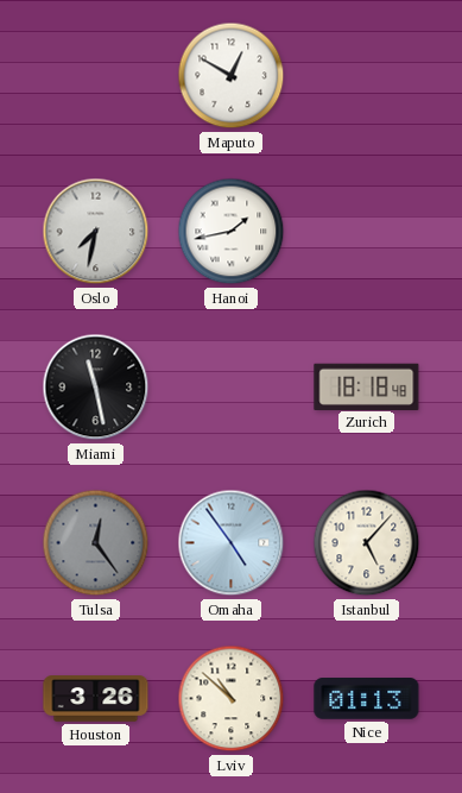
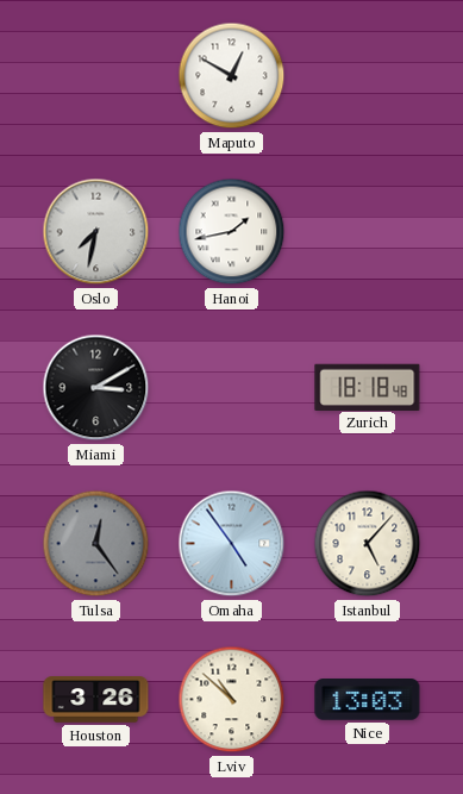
Miami: 11:28 -> 3:10 (96, 388)
Nice: 01:13 -> 13:03 (368, 700)
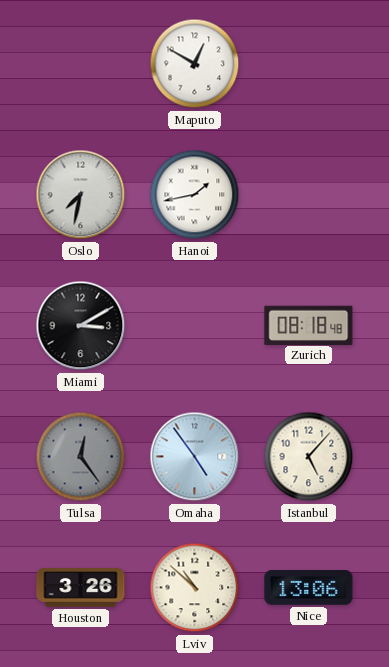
Zurich: 18:18 -> 08:18 (309, 325)
Nice: 13:03 -> 13:06 (309, 588)
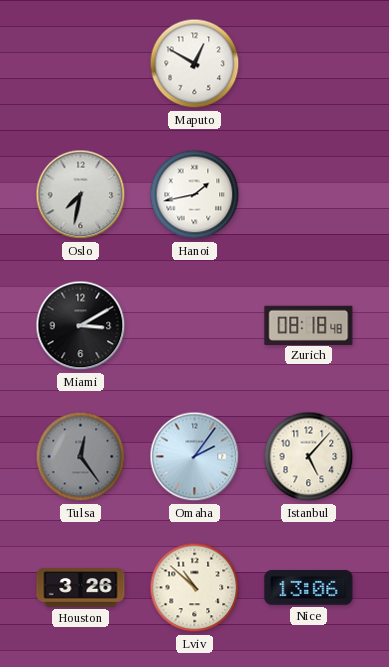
Omaha: 4:54 -> 2:06 (195, 457)
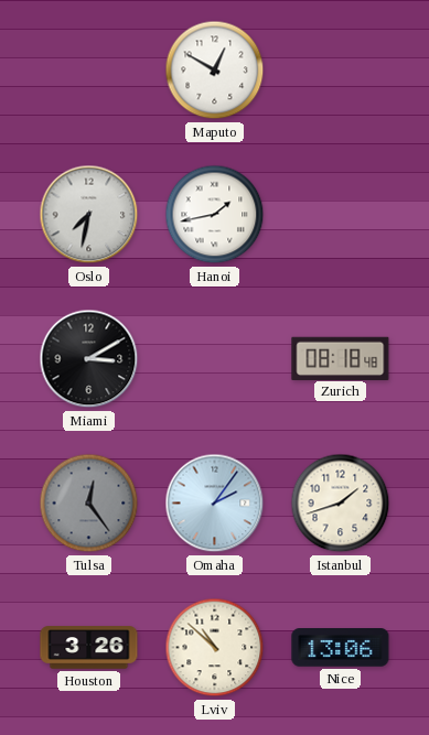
Istanbul: 5:07 -> 1:42 (341, 504)
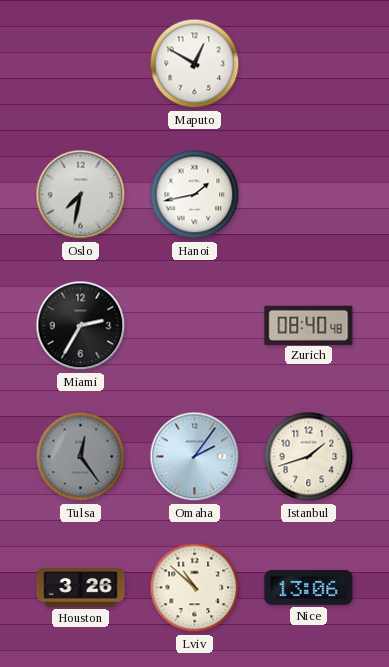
Miami: 3:10 -> 2:35 (81, 326)
Zurich: 08:18 -> 08:40 (309, 325)
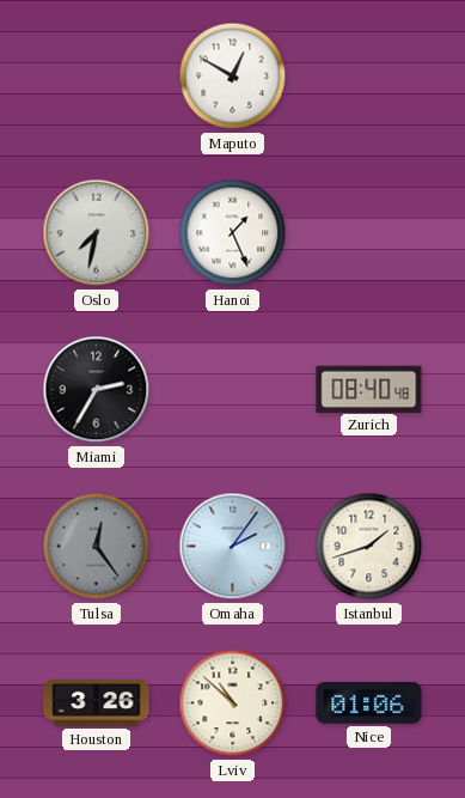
Hanoi: 1:43 -> 1:26 (233, 233)
Nice: 13:06 -> 01:06 (369, 703)
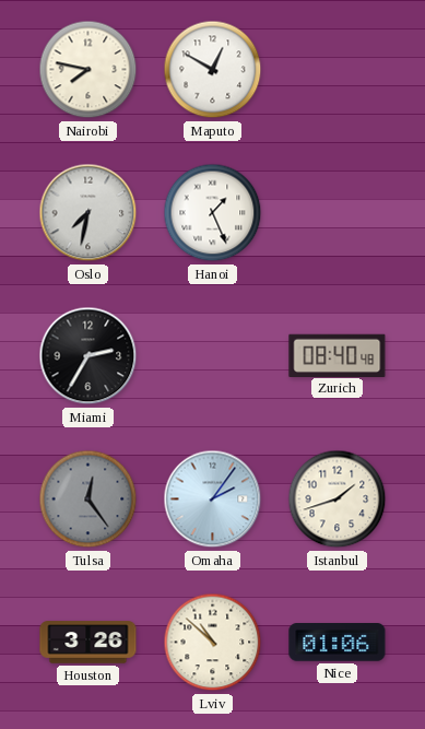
Nairobi: none -> 7:47 (88, 70)
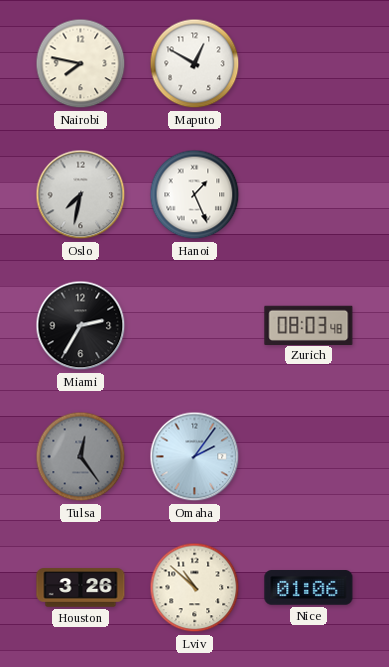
Zurich: 08:40 -> 08:03 (309, 325)
Istanbul: 1:42 -> none (338, 499)
